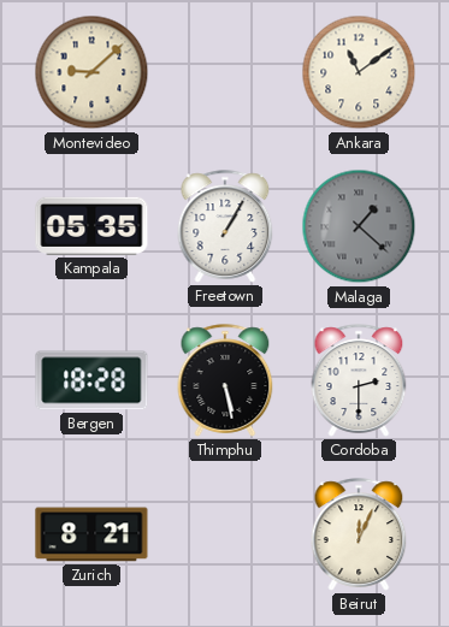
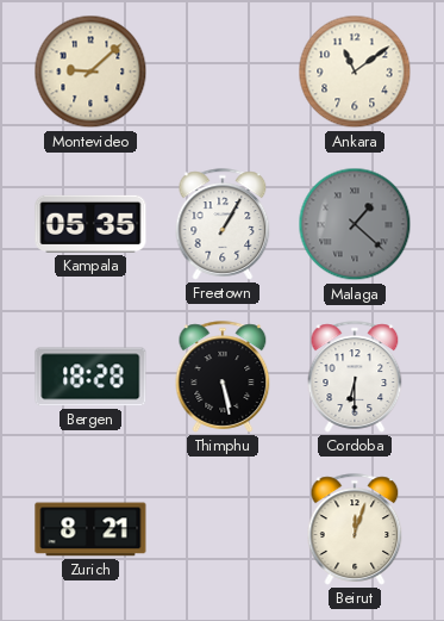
Cordoba: 2:30 -> 6:30 (355, 377)
Beirut: 12:04 -> 12:03 (355, 529)
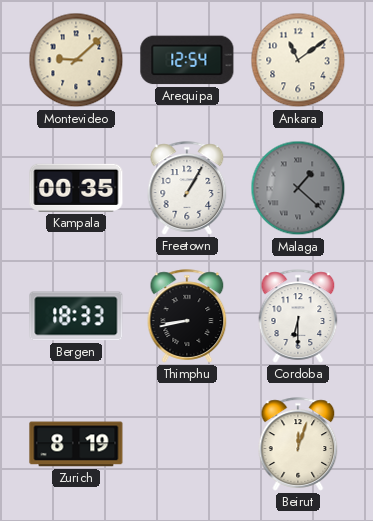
Arequipa: none -> 12:54 (187, 60)
Kampala: 05:35 -> 00:35 (76, 188)
Bergen: 18:28 -> 18:33 (76, 316)
Thimphu: 5:28 -> 8:43 (187, 316)
Zurich: 8:21 -> 8:19 (76, 444)
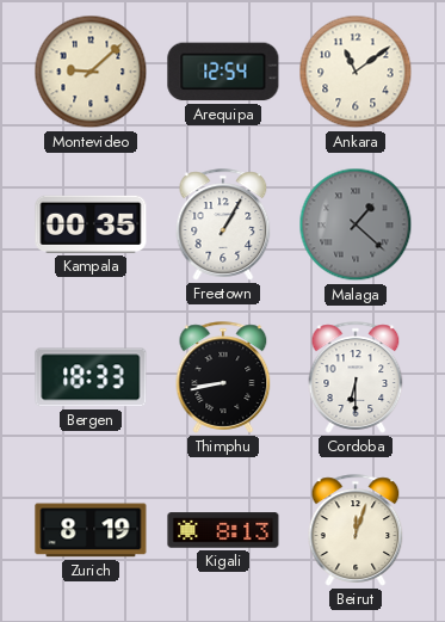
Kigali: none -> 8:13 (223, 530)
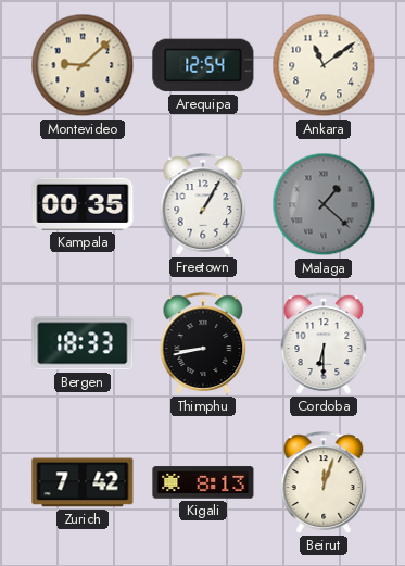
Zurich: 8:19 -> 7:42 (83, 482)
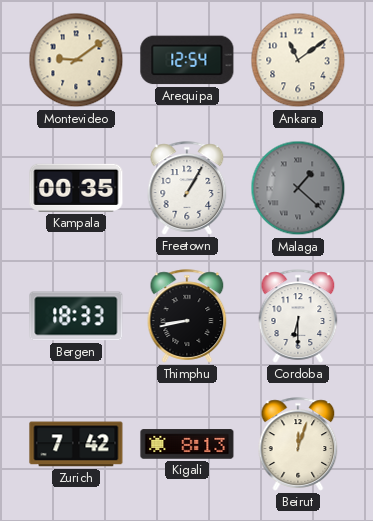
Montevideo: 9:08 -> 9:09 (76, 60)
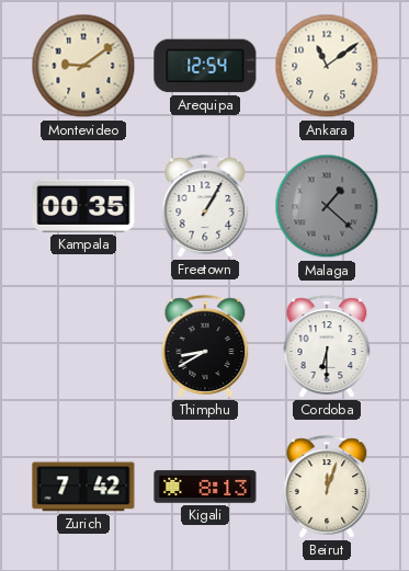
Bergen: 18:33 -> none (76, 316)
Thimphu: 8:43 -> 8:40 (205, 346)
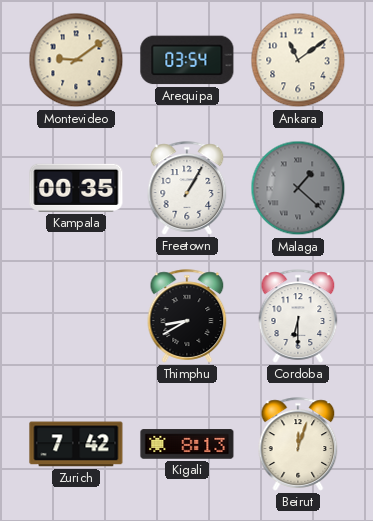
Arequipa: 12:54 -> 03:54 (187, 60)
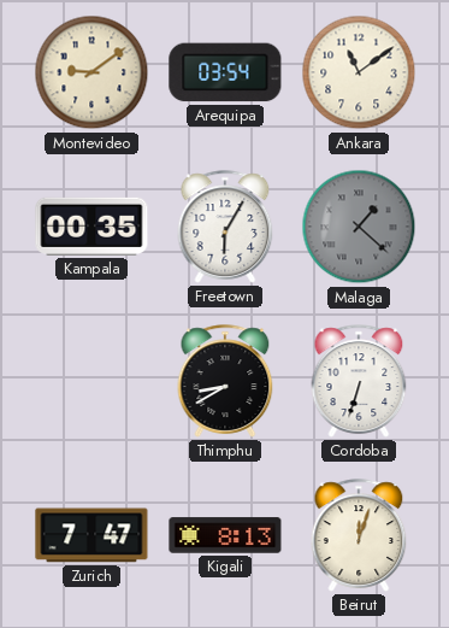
Freetown: 1:05 -> 6:05 (225, 227)
Cordoba: 6:30 -> 6:33 (359, 381)
Zurich: 7:42 -> 7:47 (91, 535)
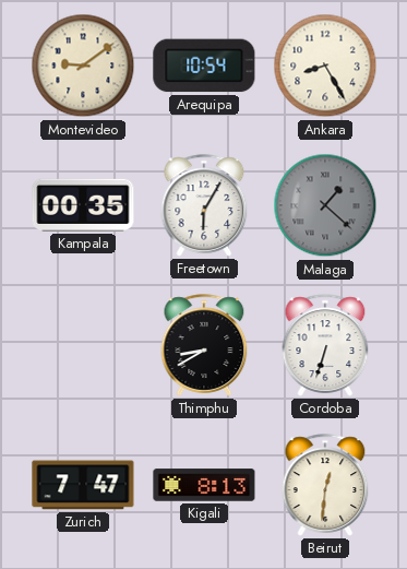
Arequipa: 03:54 -> 10:54 (204, 66)
Ankara: 11:09 -> 8:25 (325, 66)
Beirut: 12:03 -> 12:31 (325, 485)
